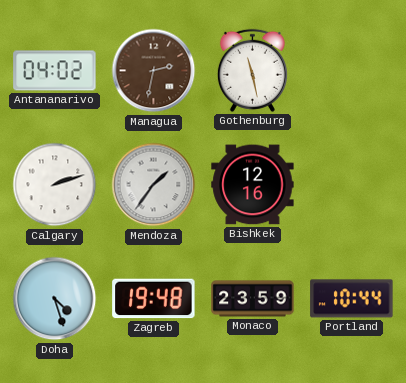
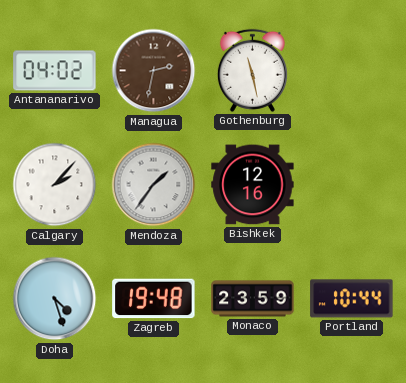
Calgary: 2:12 -> 2:07 (55, 185)
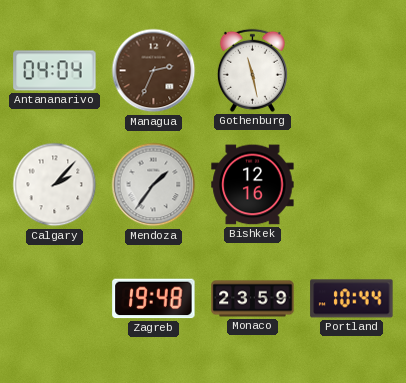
Antananarivo: 04:02 -> 04:04 (55, 71)
Managua: 2:32 -> 2:34 (154, 71)
Doha: 4:27 -> none (55, 299)
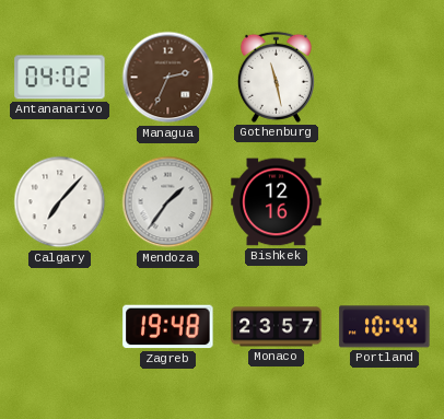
Antananarivo: 04:04 -> 04:02 (60, 78)
Calgary: 2:07 -> 7:07 (60, 202)
Monaco: 23:59 -> 23:57 (277, 327)
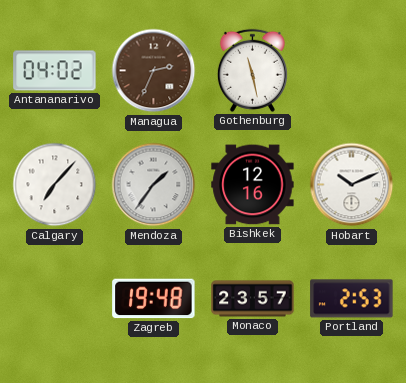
Hobart: none -> 10:11 (352, 185)
Portland: 10:44 -> 2:53 (352, 299)
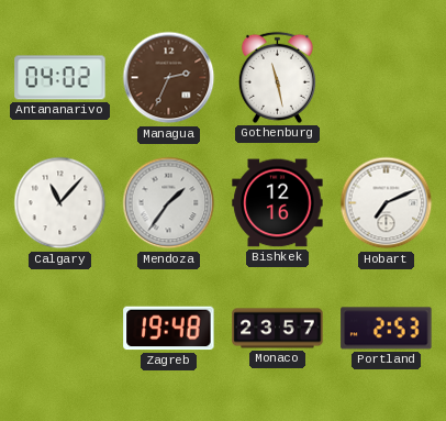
Calgary: 7:07 -> 11:07 (60, 203)
Hobart: 10:11 -> 7:11 (387, 203)
